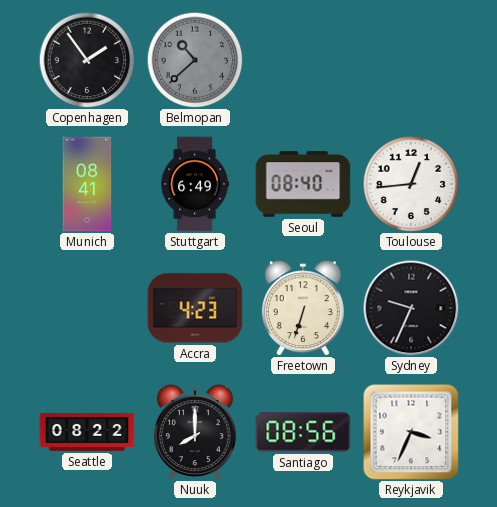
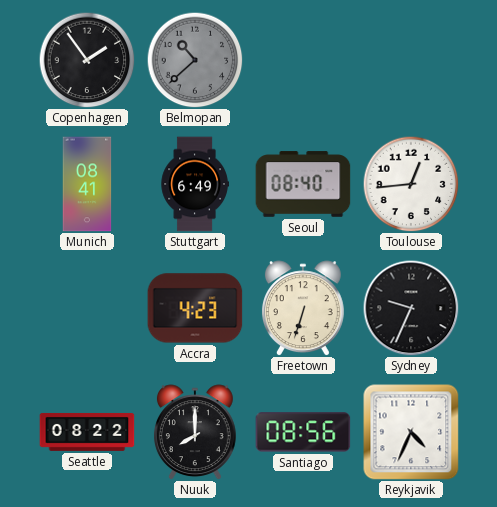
Reykjavik: 3:34 -> 4:34 (411, 432)
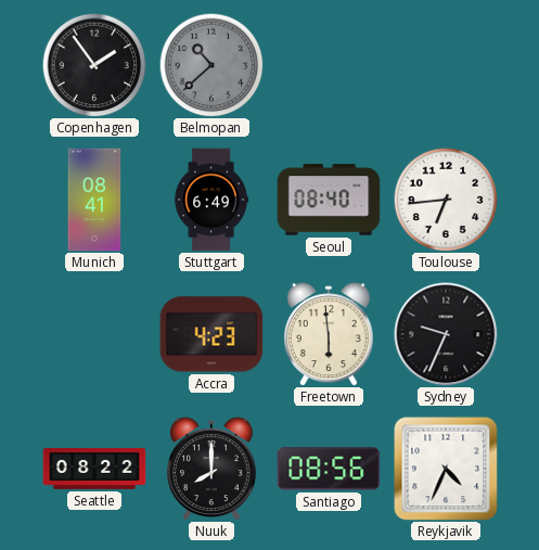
Toulouse: 12:44 -> 6:44 (446, 200)
Freetown: 6:33 -> 5:59 (329, 334)
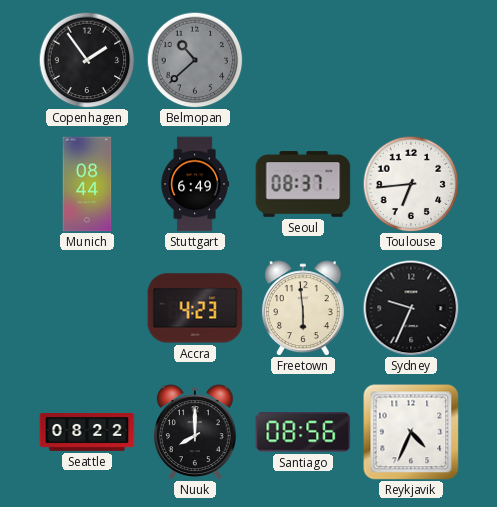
Munich: 08:41 -> 08:44 (87, 184)
Seoul: 08:40 -> 08:37 (303, 184)
